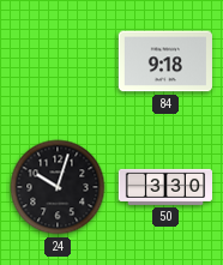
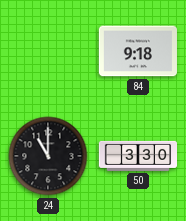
24: 10:03 -> 11:00 (48, 156)
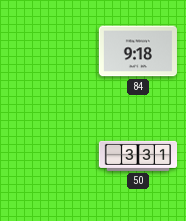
24: 11:00 -> none (48, 156)
50: 3:30 -> 3:31 (137, 156)
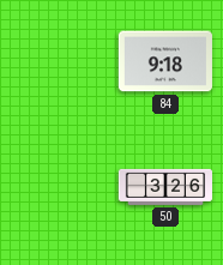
50: 3:31 -> 3:26 (164, 187)
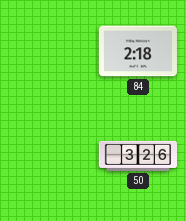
84: 9:18 -> 2:18 (138, 51)
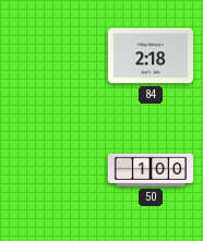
50: 3:26 -> 1:00 (150, 170)
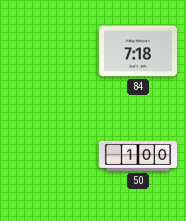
84: 2:18 -> 7:18 (138, 51)
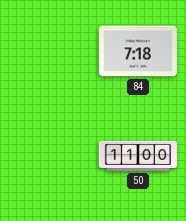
50: 1:00 -> 11:00 (137, 156)
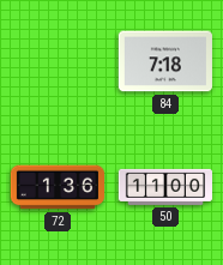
72: none -> 1:36 (56, 187)
